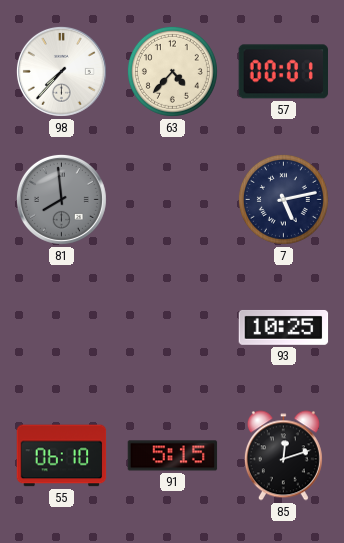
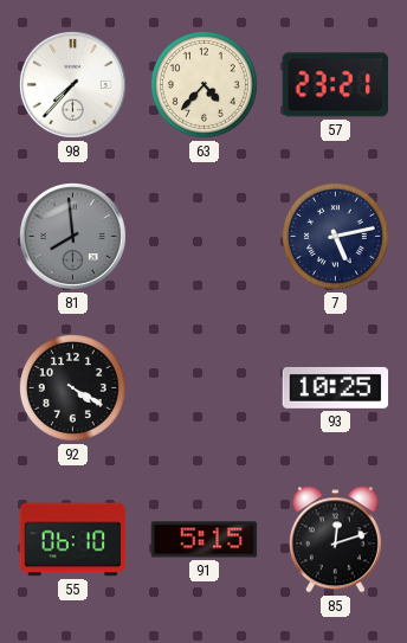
57: 00:01 -> 23:21 (335, 85)
92: none -> 4:20 (72, 387)
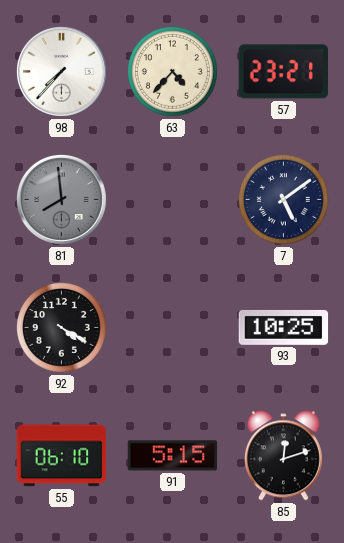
7: 5:13 -> 5:09 (283, 199)
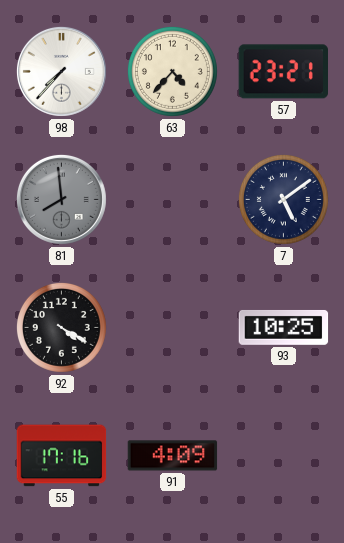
55: 06:10 -> 17:16 (62, 456)
91: 5:15 -> 4:09 (173, 456)
85: 12:12 -> none (283, 456)
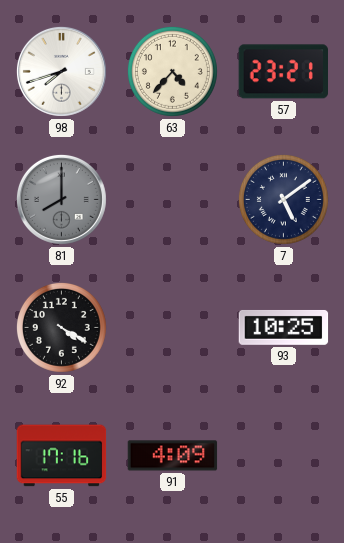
98: 7:37 -> 7:42 (61, 71)
81: 7:59 -> 8:00 (61, 199)
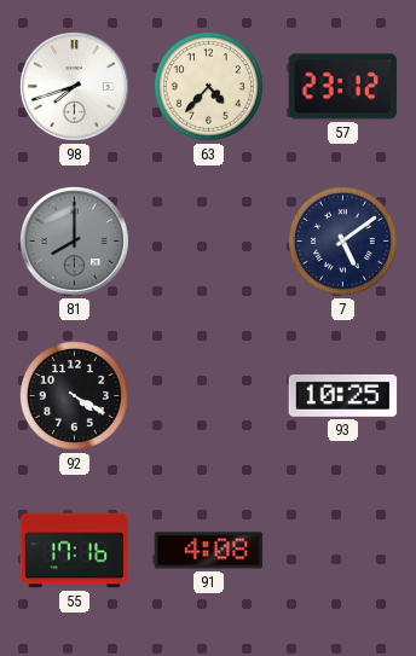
57: 23:21 -> 23:12 (342, 87)
91: 4:09 -> 4:08 (209, 551)
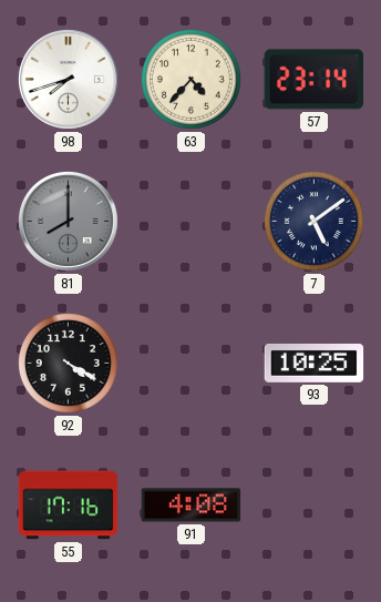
57: 23:12 -> 23:14 (313, 80)
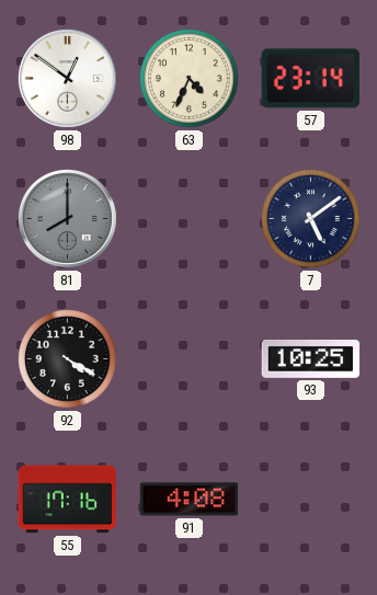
98: 7:42 -> 12:51 (67, 78)
63: 4:37 -> 4:34 (188, 78)
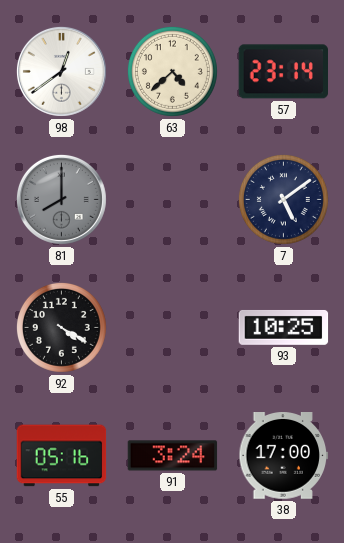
98: 12:51 -> 12:39 (61, 71)
63: 4:34 -> 4:38 (172, 71)
55: 17:16 -> 05:16 (62, 456)
91: 4:08 -> 3:24 (173, 456)
38: none -> 17:00 (284, 456)
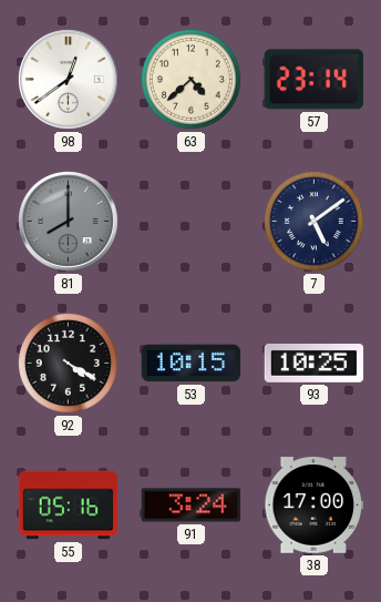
53: none -> 10:15 (192, 364)
